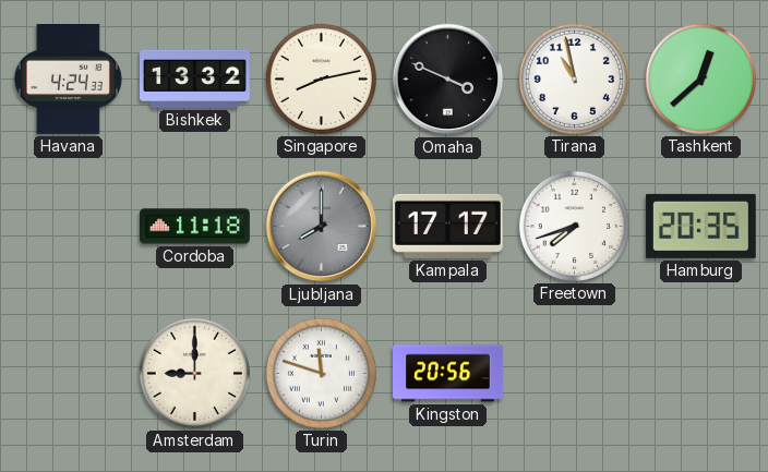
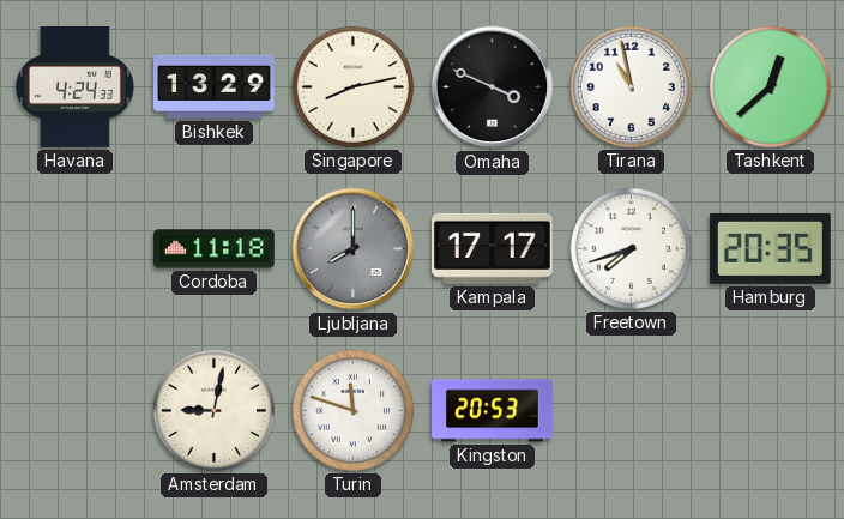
Bishkek: 13:32 -> 13:29 (215, 86)
Amsterdam: 9:00 -> 9:02 (213, 410)
Kingston: 20:56 -> 20:53 (493, 411)
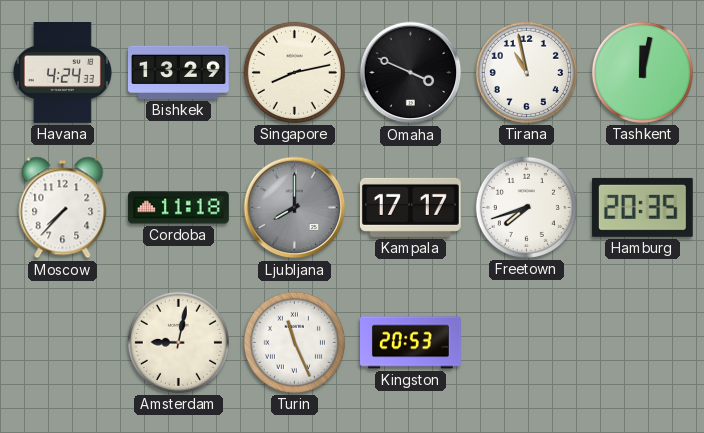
Tashkent: 12:38 -> 12:02 (642, 72)
Moscow: none -> 7:37 (63, 208)
Turin: 11:48 -> 11:26 (294, 342)
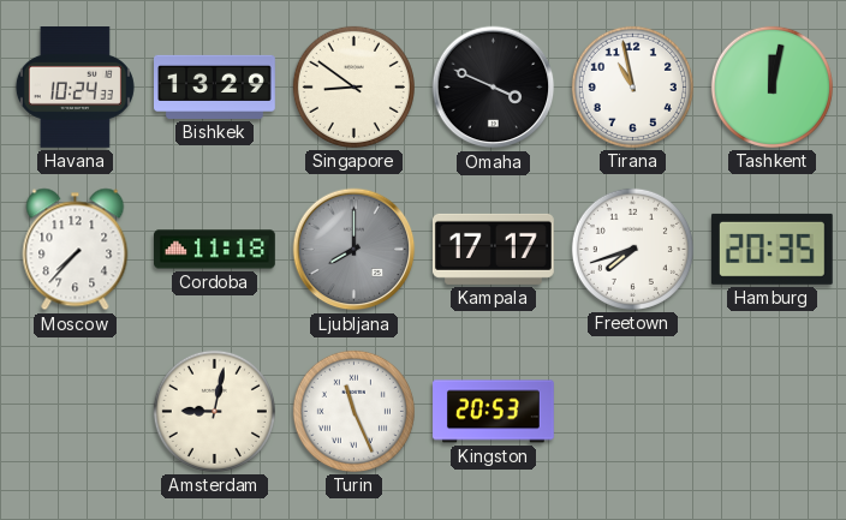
Havana: 4:24 -> 10:24 (75, 88)
Singapore: 8:13 -> 8:51 (353, 86)
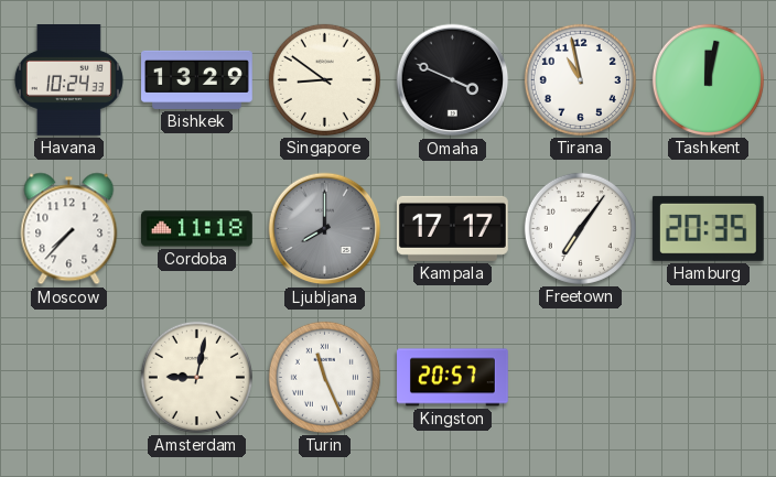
Freetown: 7:42 -> 7:06 (580, 228)
Kingston: 20:53 -> 20:57 (453, 378)
